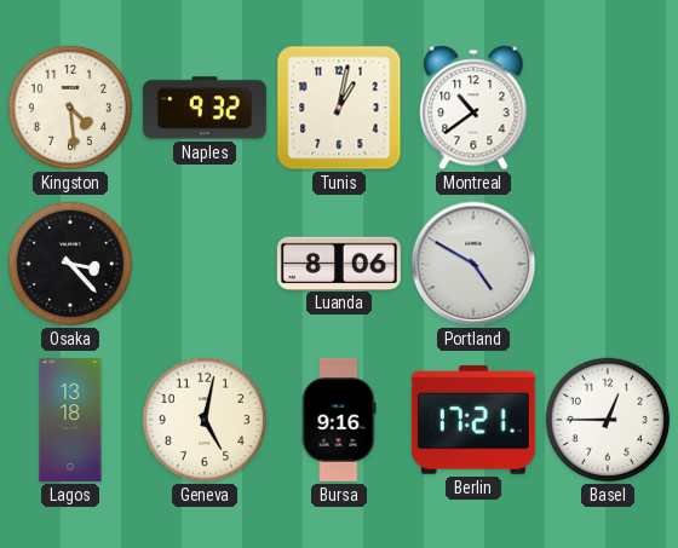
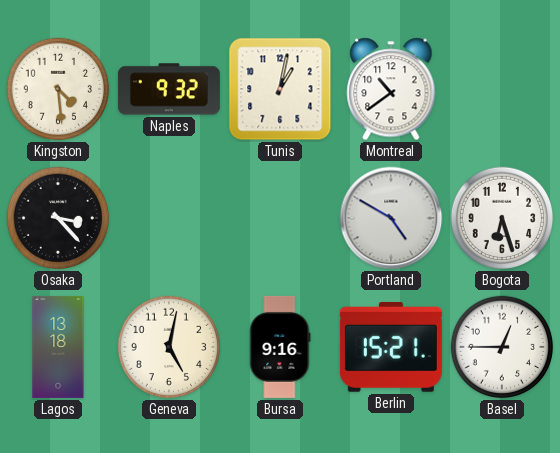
Luanda: 8:06 -> none (339, 263)
Bogota: none -> 6:27 (502, 218)
Berlin: 17:21 -> 15:21 (391, 347)
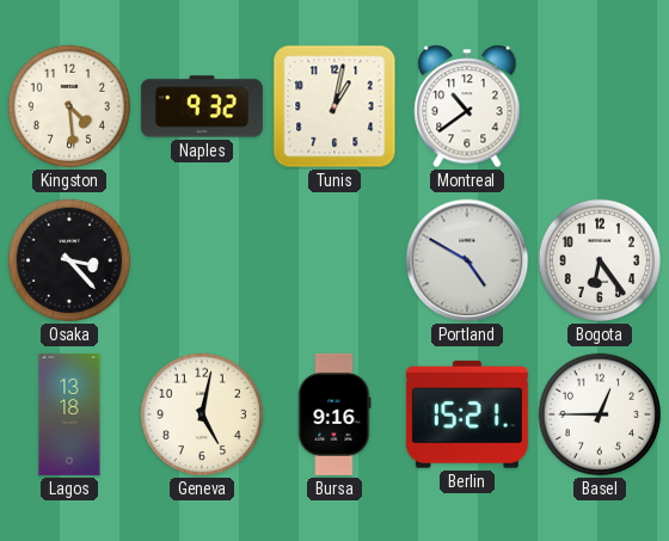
Bogota: 6:27 -> 6:24 (600, 260)
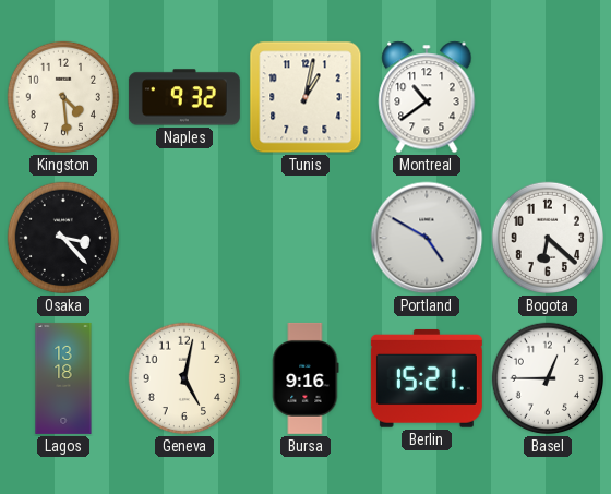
Bogota: 6:24 -> 6:22 (548, 238)
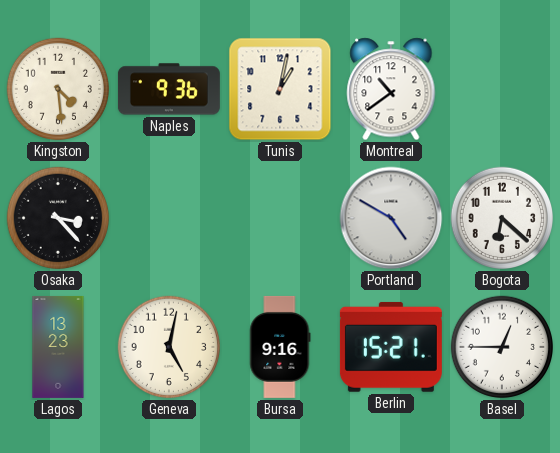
Naples: 9:32 -> 9:36 (169, 89)
Lagos: 13:18 -> 13:23 (58, 347)
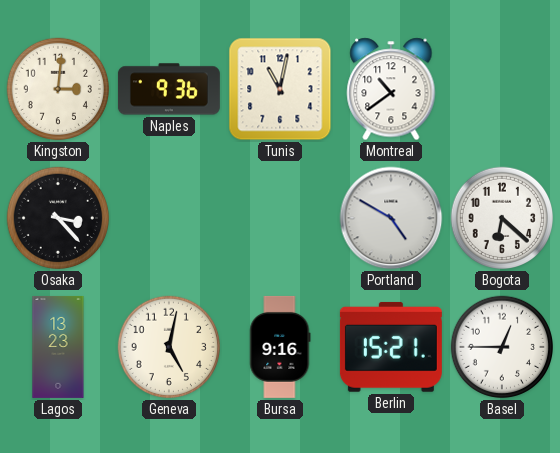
Kingston: 4:29 -> 3:01 (58, 89)
Tunis: 1:02 -> 11:02 (280, 89)
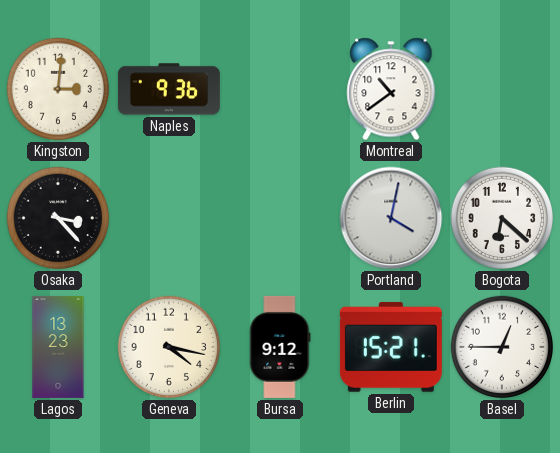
Tunis: 11:02 -> none (280, 89)
Portland: 4:50 -> 4:02 (391, 218)
Geneva: 5:02 -> 4:17 (169, 347)
Bursa: 9:16 -> 9:12 (280, 347)
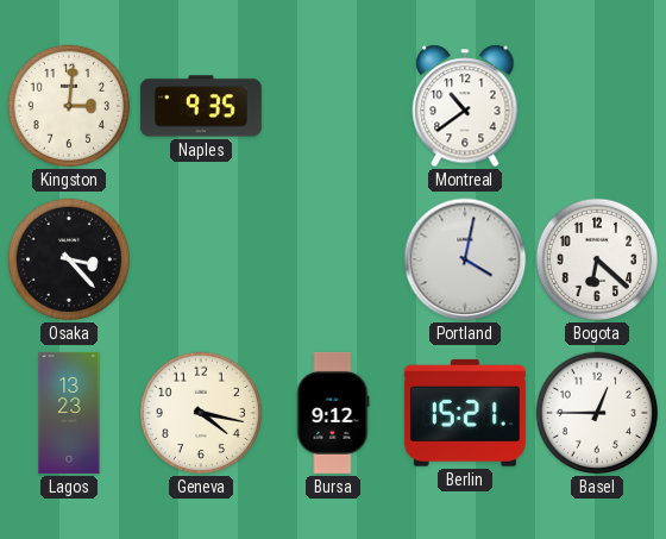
Naples: 9:36 -> 9:35 (201, 106)
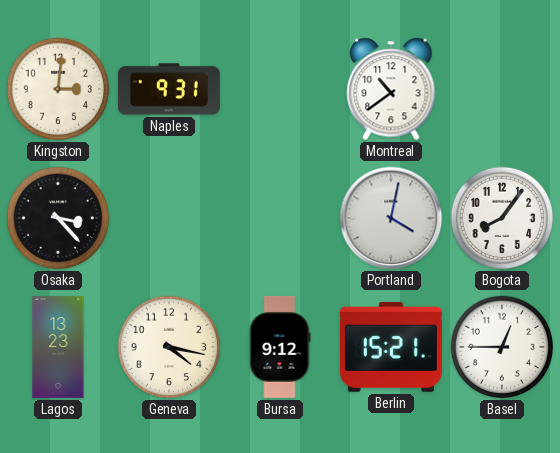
Naples: 9:35 -> 9:31 (169, 89)
Bogota: 6:22 -> 8:06 (502, 218)
